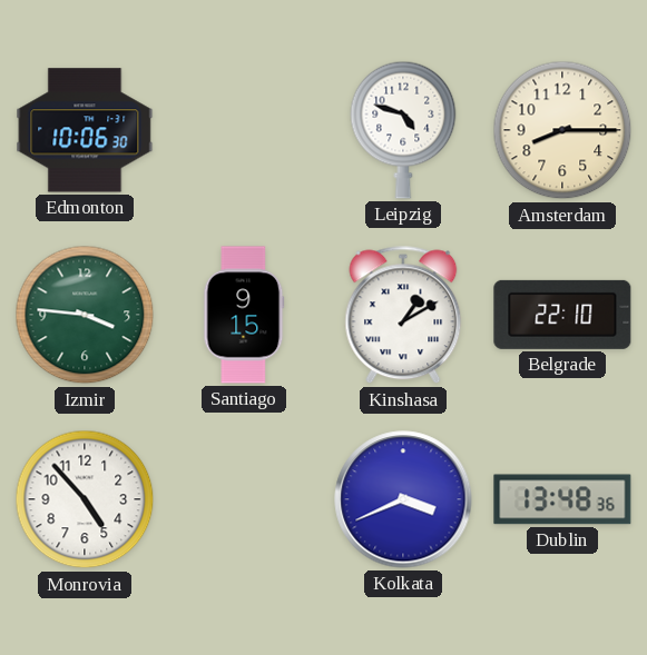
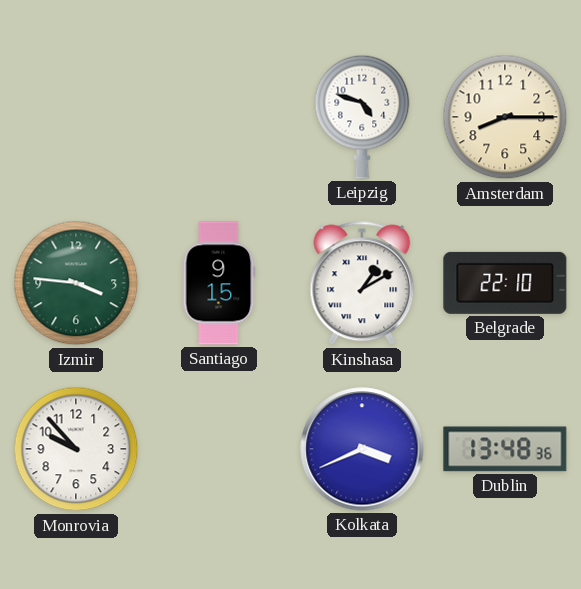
Edmonton: 10:06 -> none (85, 130)
Monrovia: 4:53 -> 9:53 (76, 449)
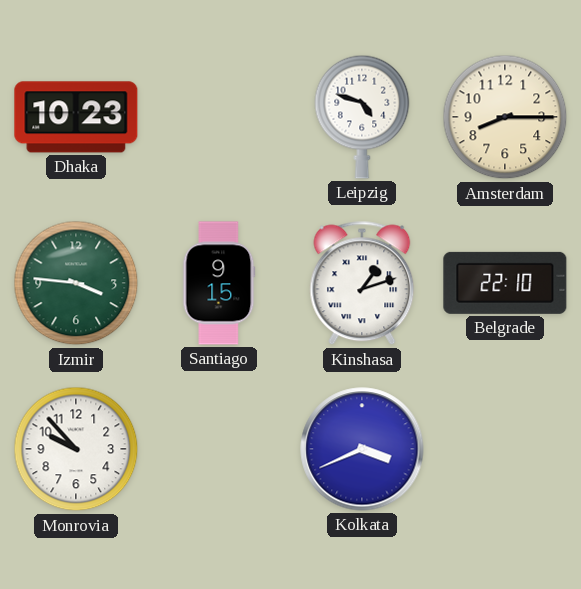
Dhaka: none -> 10:23 (76, 117)
Kinshasa: 1:10 -> 1:12 (362, 283)
Dublin: 13:48 -> none (505, 449)
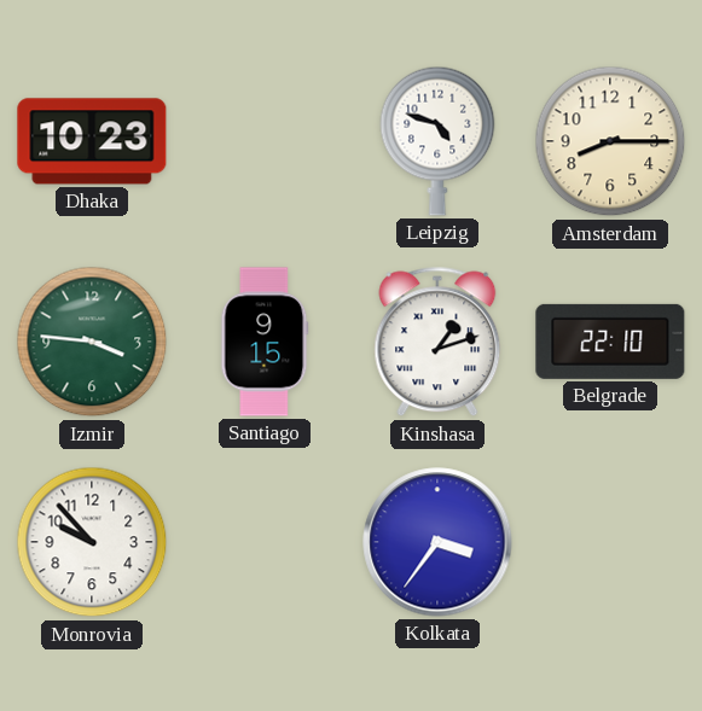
Kolkata: 3:41 -> 3:36 (437, 542)
